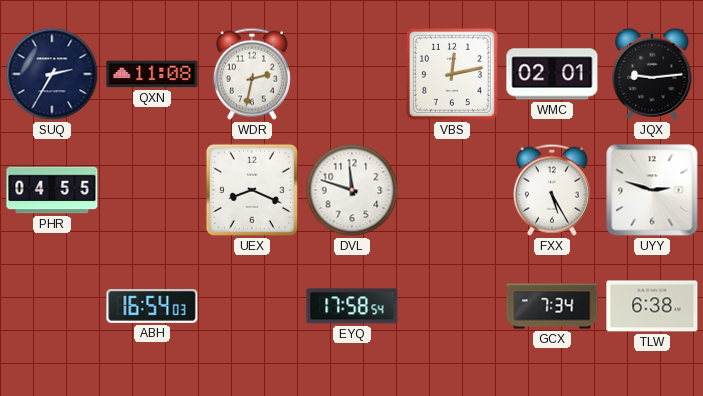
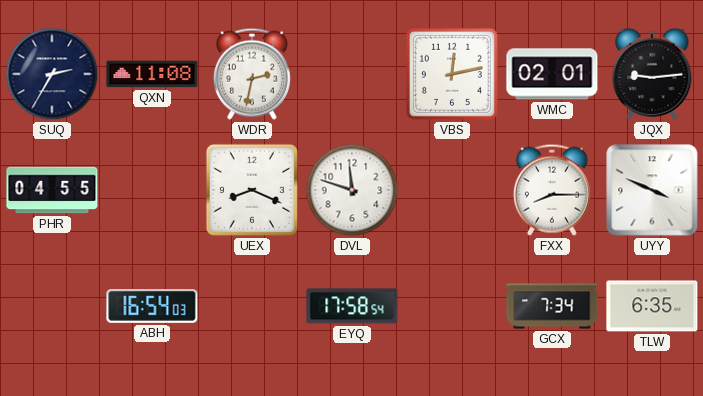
FXX: 5:25 -> 8:15 (552, 190)
UYY: 2:48 -> 3:49 (652, 190)
TLW: 6:38 -> 6:35 (652, 306)
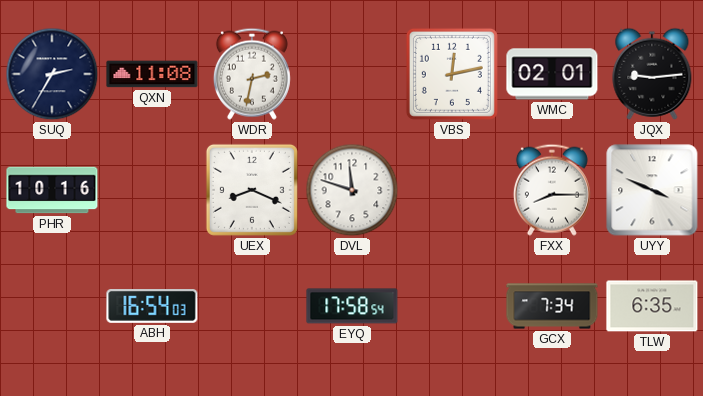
PHR: 04:55 -> 10:16 (52, 190)
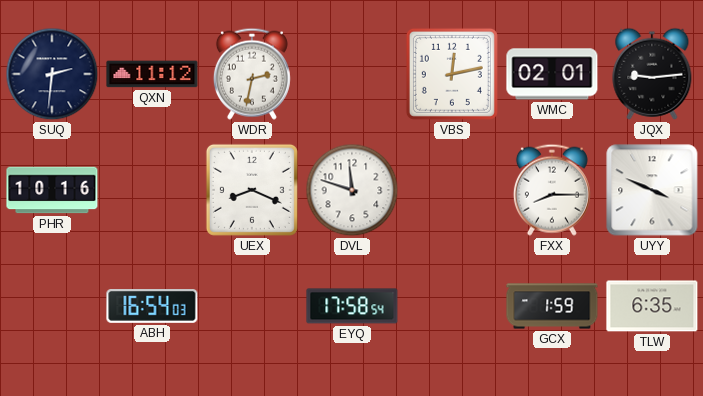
SUQ: 2:35 -> 2:31 (52, 74)
QXN: 11:08 -> 11:12 (152, 74)
GCX: 7:34 -> 1:59 (552, 306)
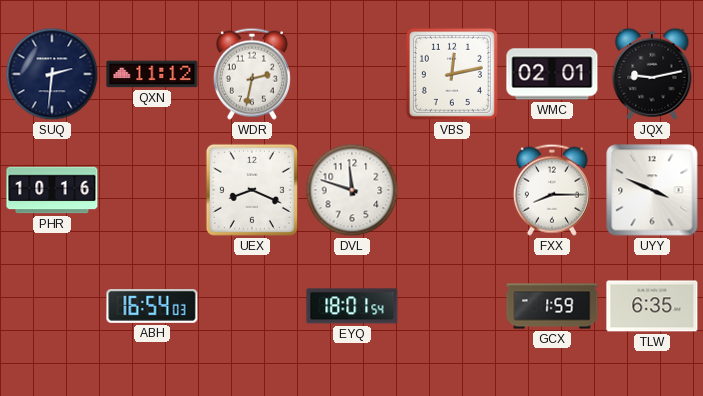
JQX: 9:14 -> 9:13 (652, 74)
EYQ: 17:58 -> 18:01 (352, 306)
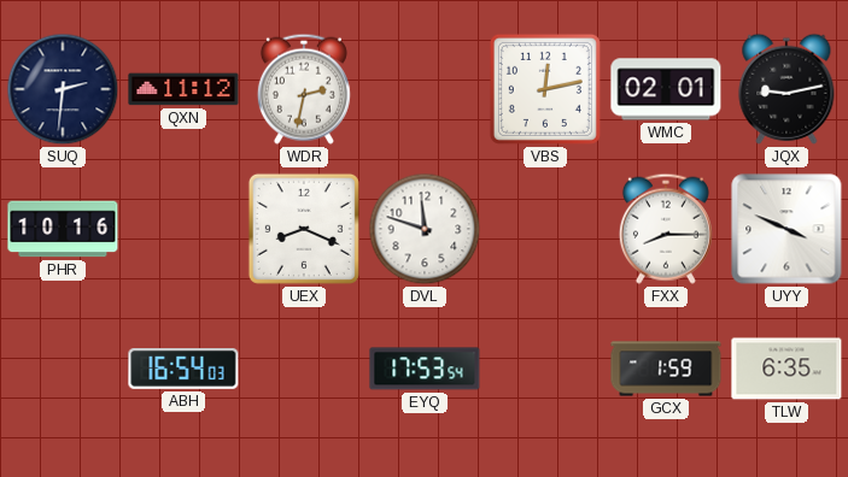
EYQ: 18:01 -> 17:53 (425, 369)
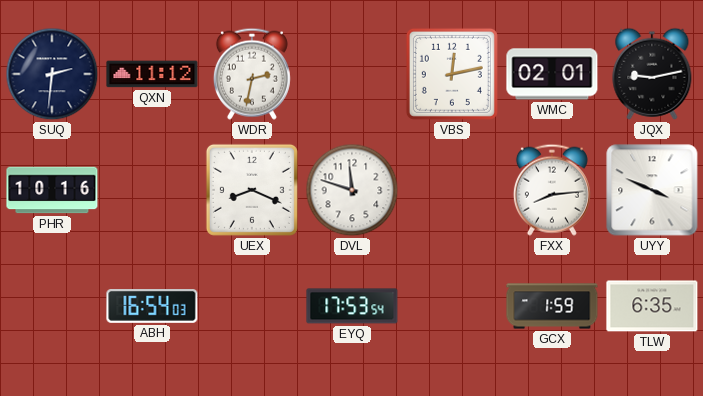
FXX: 8:15 -> 8:14 (552, 190)
